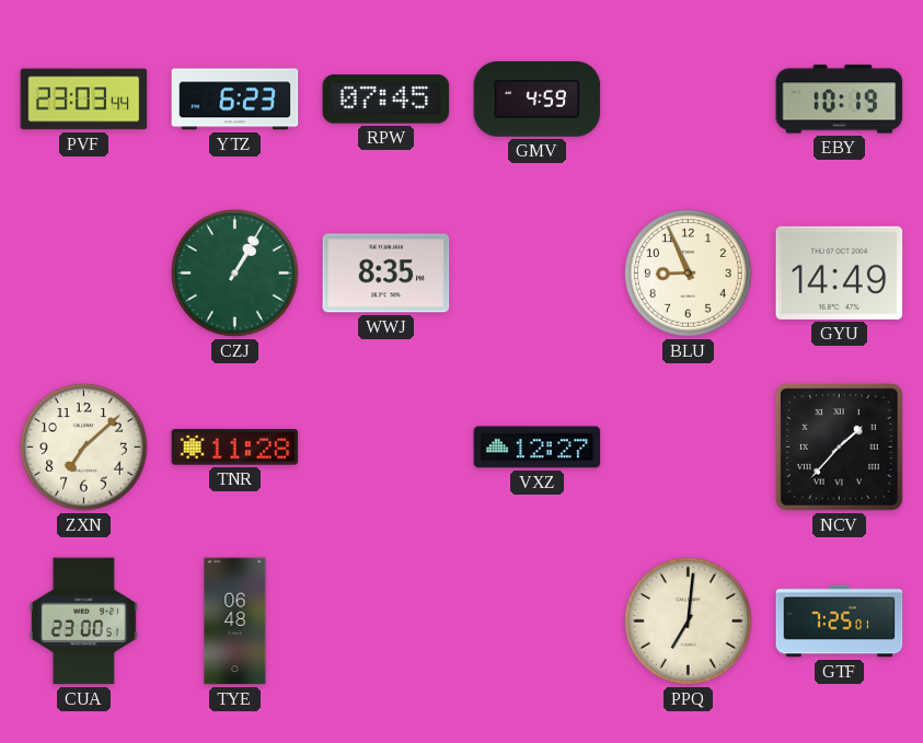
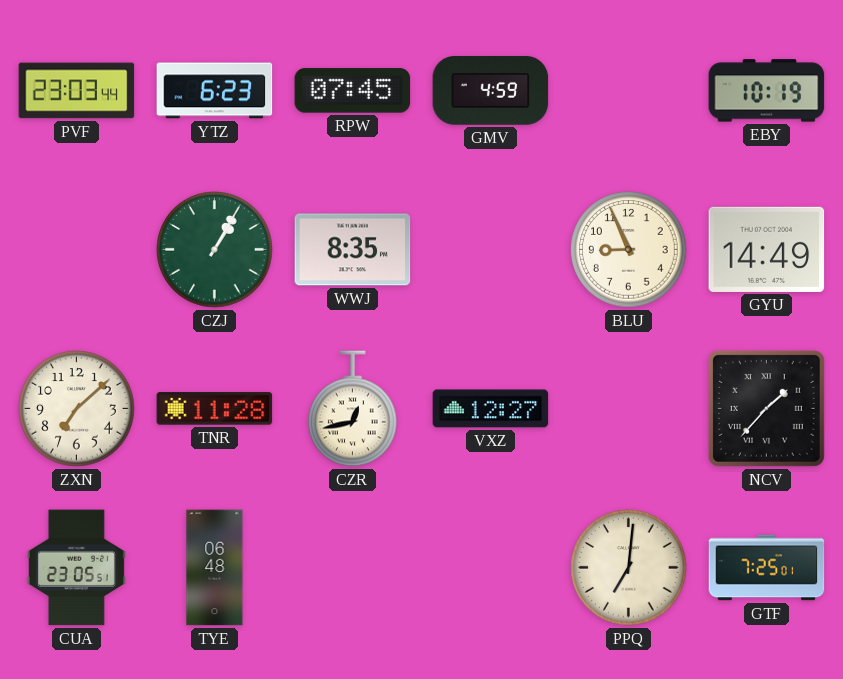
CZR: none -> 12:43 (353, 409)
CUA: 23:00 -> 23:05 (76, 568)
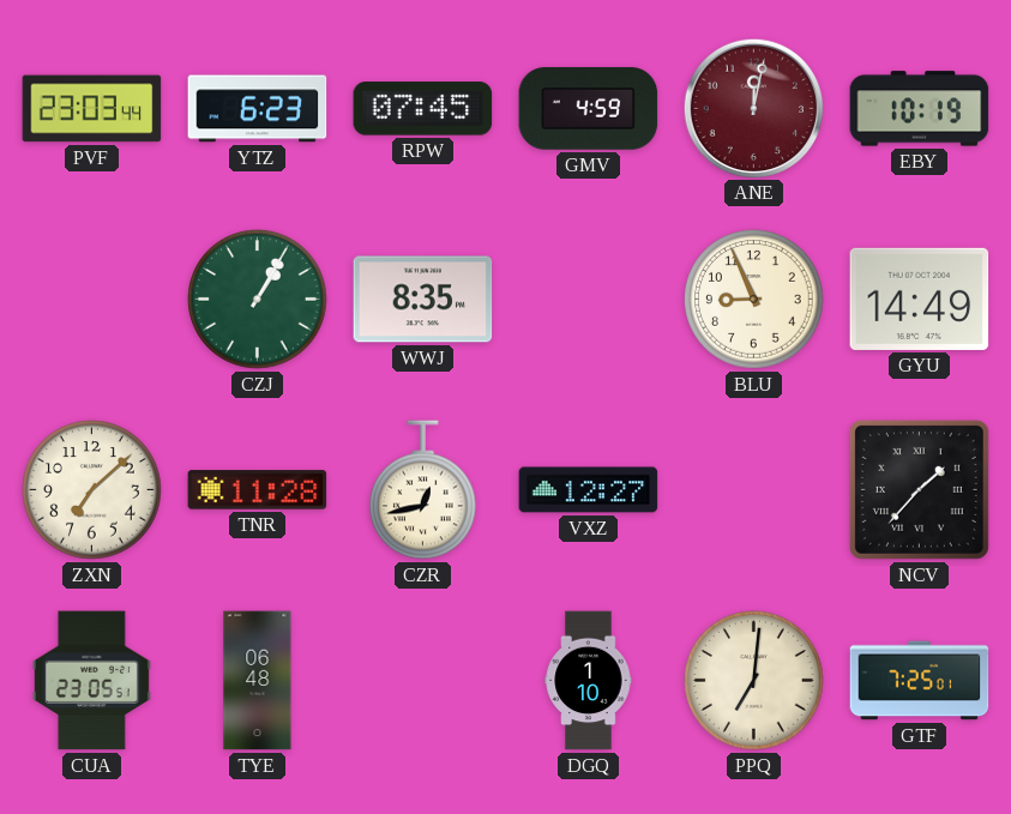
ANE: none -> 12:02 (753, 108)
DGQ: none -> 1:10 (589, 681)
